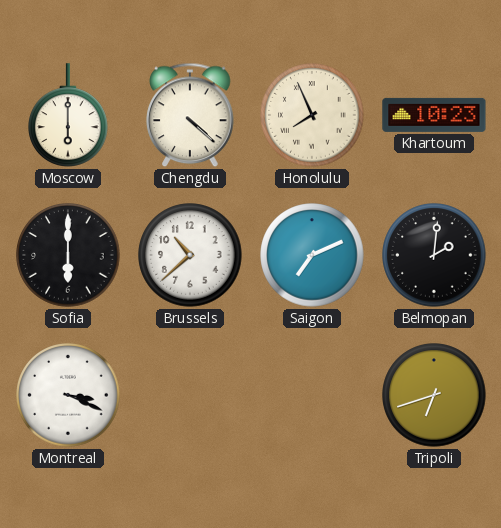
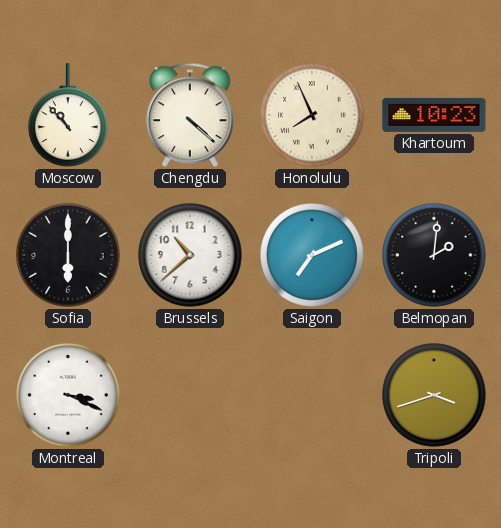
Moscow: 6:00 -> 10:53 (69, 115)
Tripoli: 6:42 -> 3:42 (434, 395)
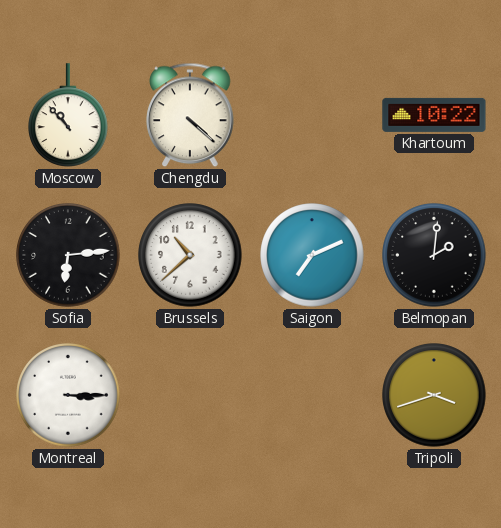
Honolulu: 7:56 -> none (312, 115)
Khartoum: 10:23 -> 10:22 (434, 115)
Sofia: 6:00 -> 6:14 (68, 255)
Montreal: 3:19 -> 3:15 (68, 395)
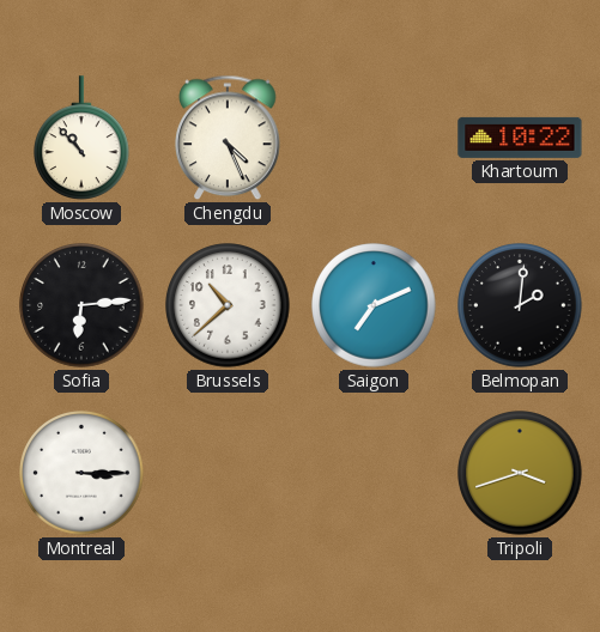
Chengdu: 4:22 -> 4:26 (228, 138)
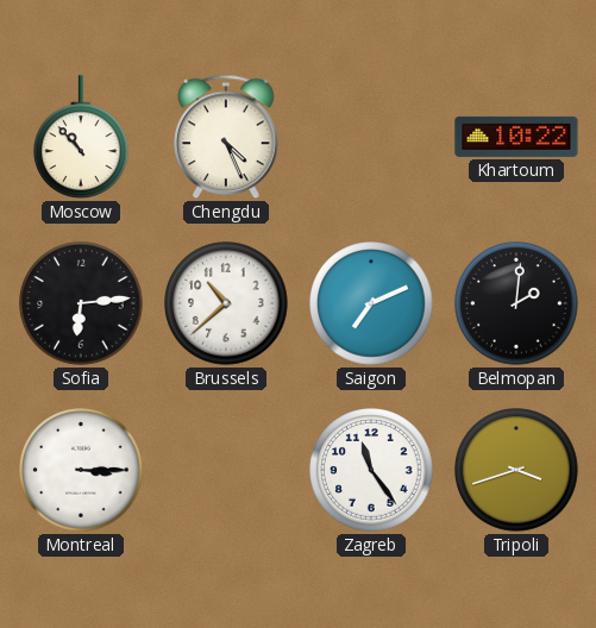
Zagreb: none -> 11:24 (371, 470)
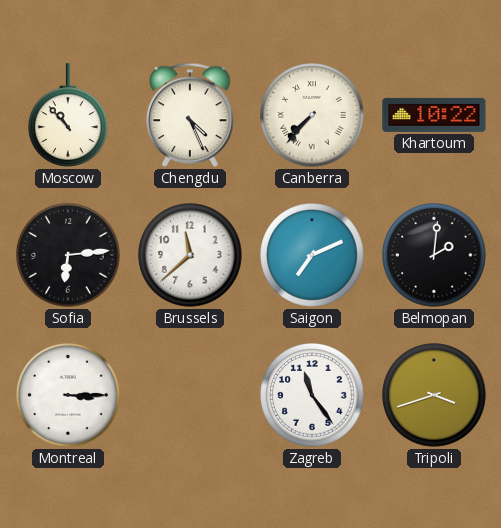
Canberra: none -> 7:37 (312, 115)
Brussels: 10:38 -> 11:38 (190, 255)
